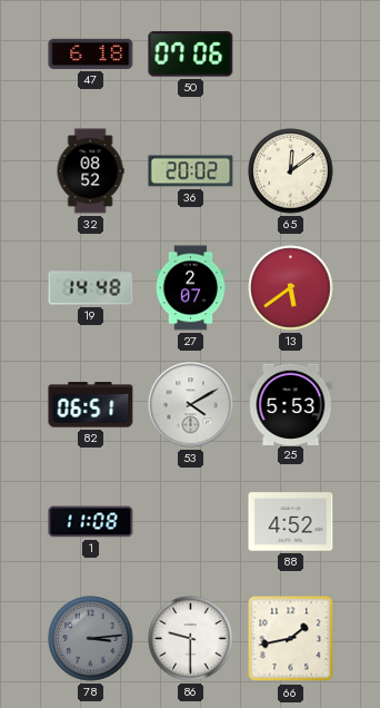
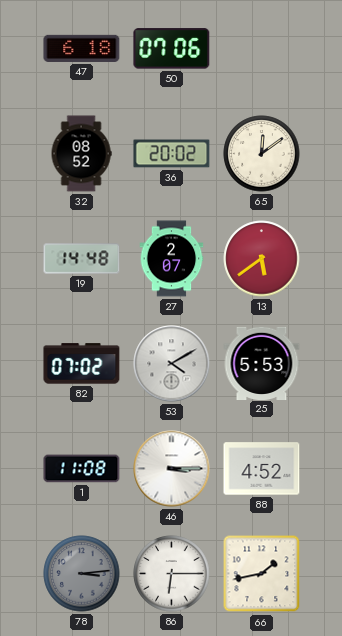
82: 06:51 -> 07:02 (82, 364)
46: none -> 3:15 (172, 469)
86: 9:30 -> 6:15 (172, 574)
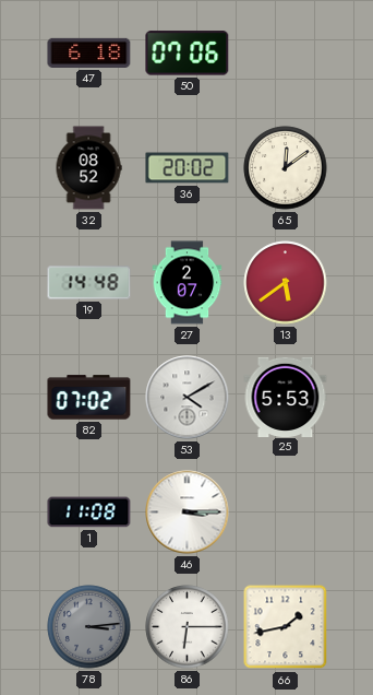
88: 4:52 -> none (262, 469)
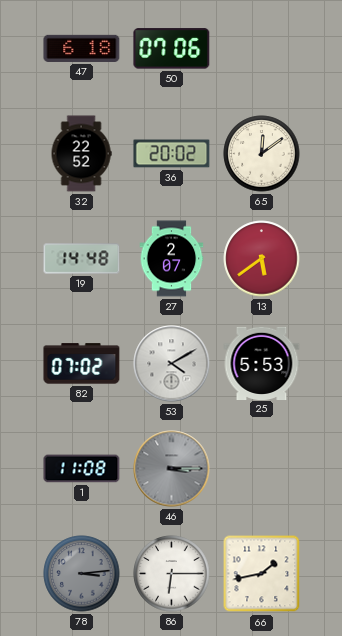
32: 08:52 -> 22:52 (81, 154)
46 dial: white -> grey (172, 469)
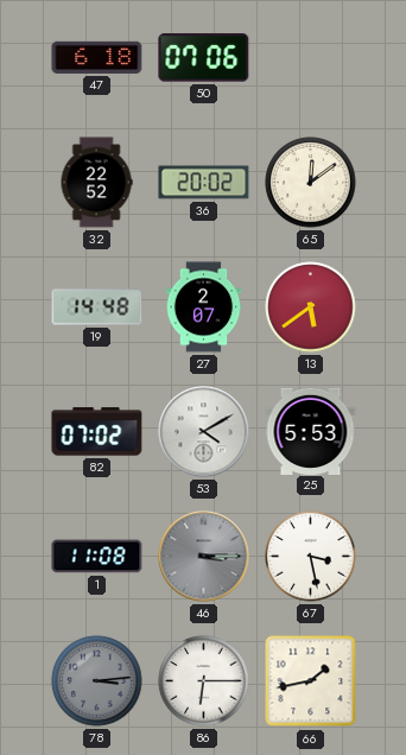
67: none -> 3:28 (311, 557)
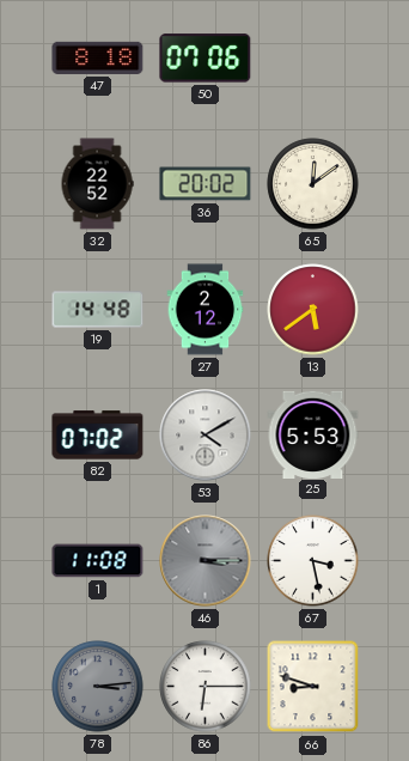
47: 6:18 -> 8:18 (98, 57)
27: 2:07 -> 2:12 (206, 310)
66: 1:43 -> 8:48 (313, 687)
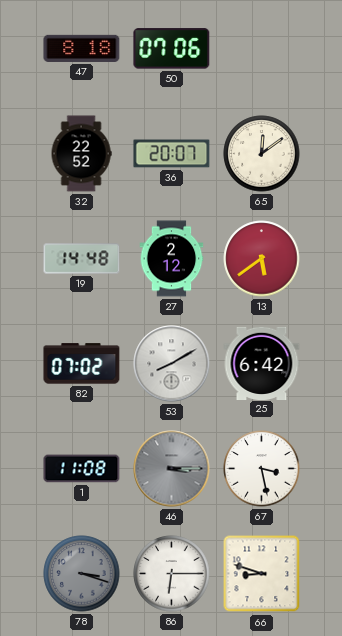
36: 20:02 -> 20:07 (172, 154)
53: 4:10 -> 8:10 (172, 364)
25: 5:53 -> 6:42 (262, 363)
78: 3:14 -> 3:18 (82, 574)
